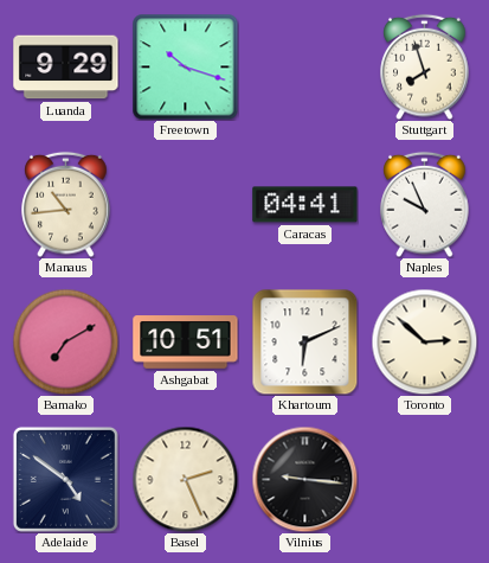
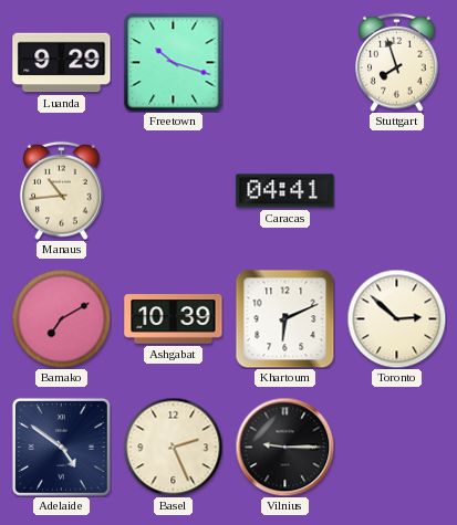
Naples: 9:56 -> none (425, 204)
Ashgabat: 10:51 -> 10:39 (174, 319)
Vilnius: 9:16 -> 9:15 (284, 447)
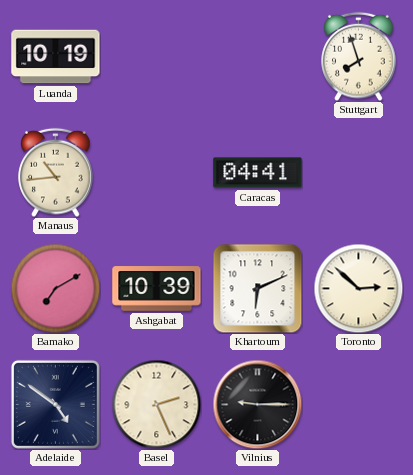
Luanda: 9:29 -> 10:19 (56, 57)
Freetown: 10:18 -> none (173, 62)
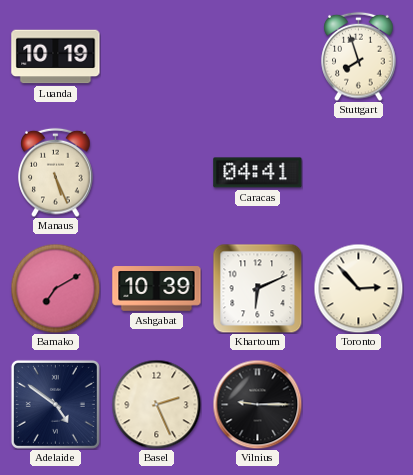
Manaus: 10:44 -> 5:26 (56, 172)
Toronto: 2:52 -> 2:53 (358, 288)
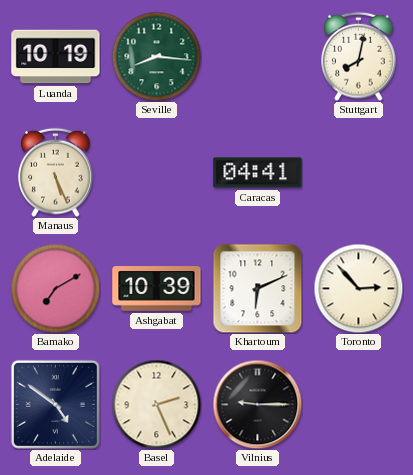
Seville: none -> 8:16 (156, 56)
Stuttgart: 7:57 -> 8:02 (359, 56)
